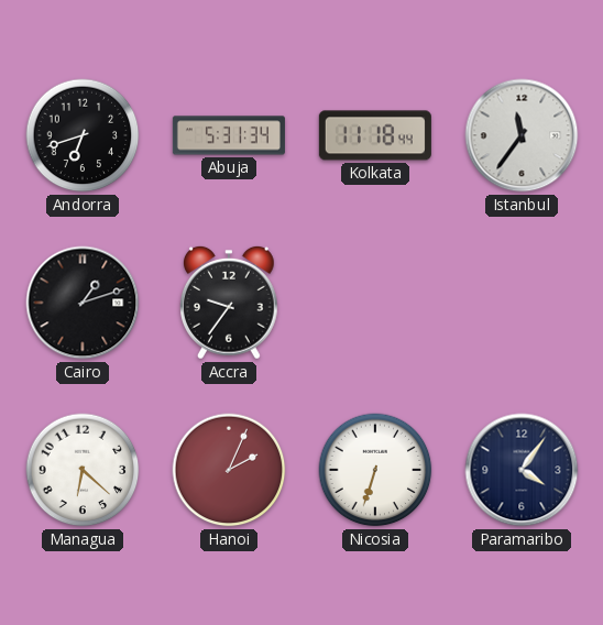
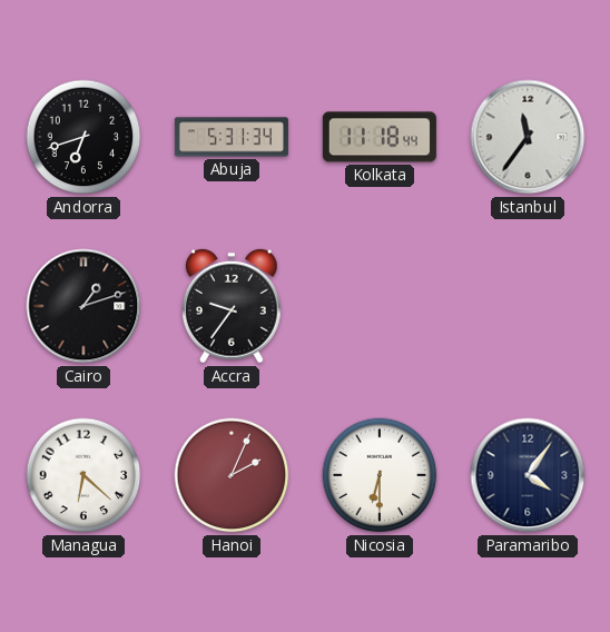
Nicosia: 6:33 -> 6:30 (380, 475)
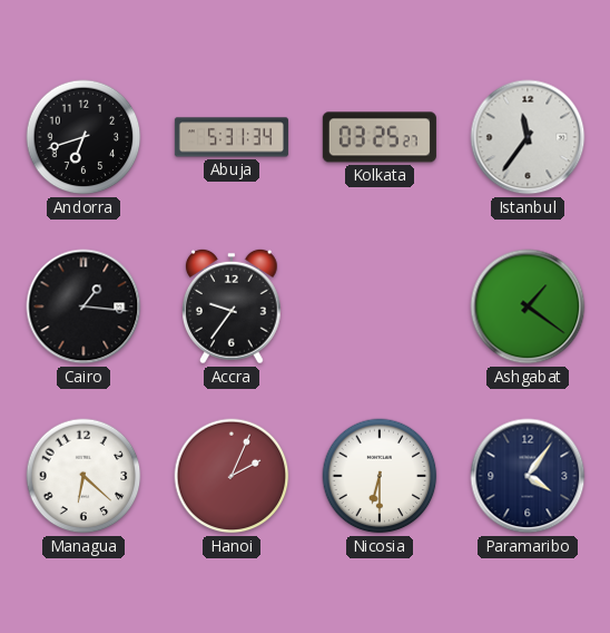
Kolkata: 11:18 -> 03:25 (380, 137)
Cairo: 1:12 -> 1:16 (83, 306)
Ashgabat: none -> 1:21 (528, 306)
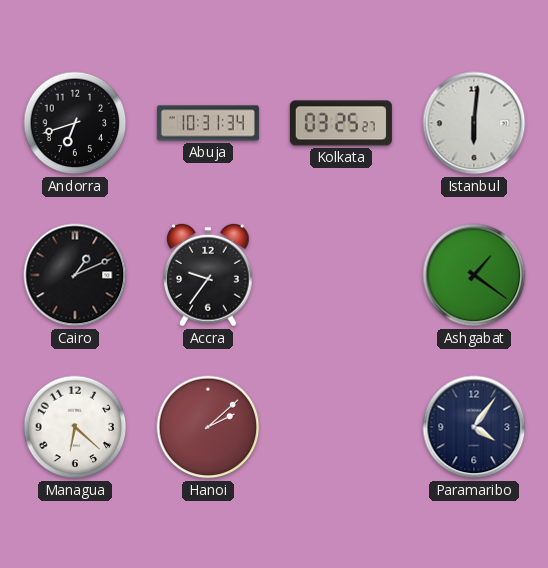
Abuja: 5:31 -> 10:31 (208, 123)
Istanbul: 11:36 -> 6:01 (474, 123)
Cairo: 1:16 -> 1:11 (75, 275)
Hanoi: 2:04 -> 2:08 (208, 427)
Nicosia: 6:30 -> none (380, 476)
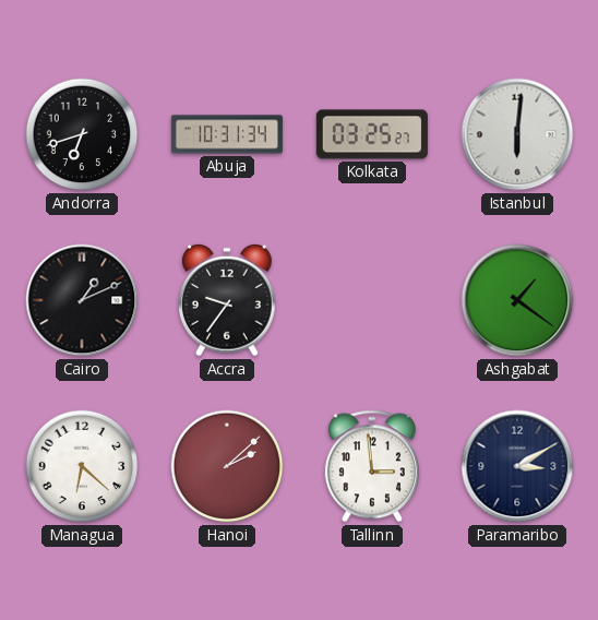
Tallinn: none -> 2:59 (372, 466)
Paramaribo: 4:06 -> 3:10 (517, 466)
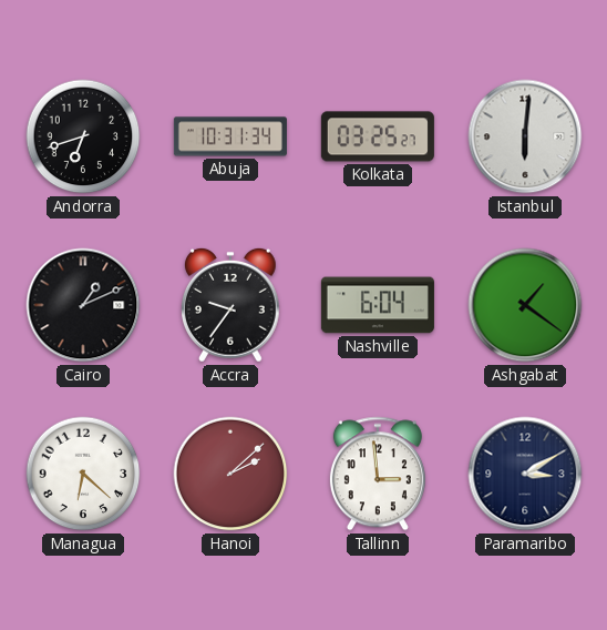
Nashville: none -> 6:04 (378, 305)
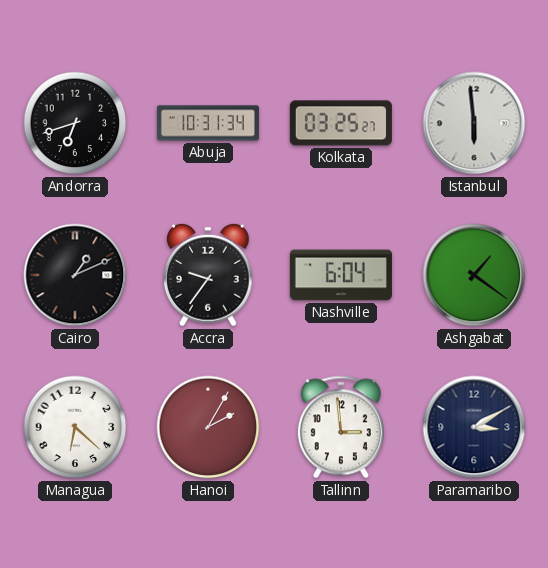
Istanbul: 6:01 -> 5:59 (474, 123)
Hanoi: 2:08 -> 2:05 (208, 427)
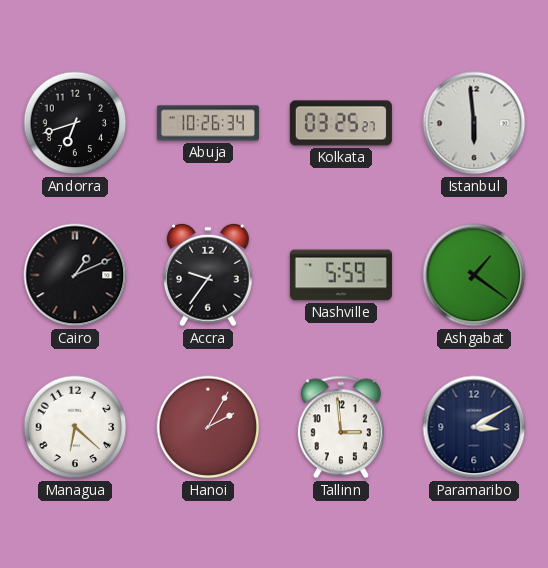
Abuja: 10:31 -> 10:26 (208, 123)
Nashville: 6:04 -> 5:59 (341, 275)
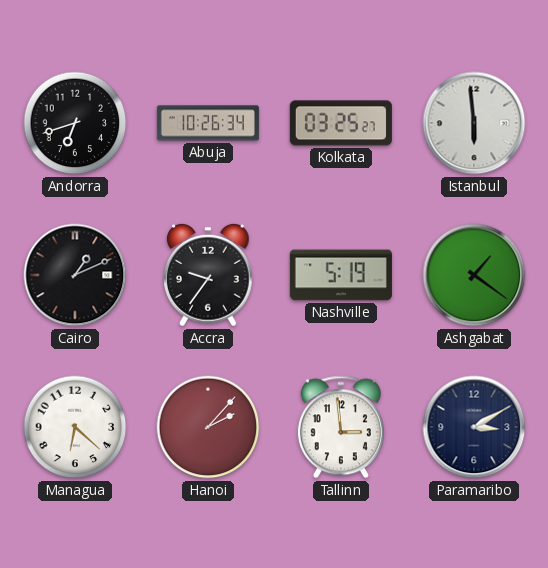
Nashville: 5:59 -> 5:19 (341, 275)
Hanoi: 2:05 -> 2:07 (208, 427)
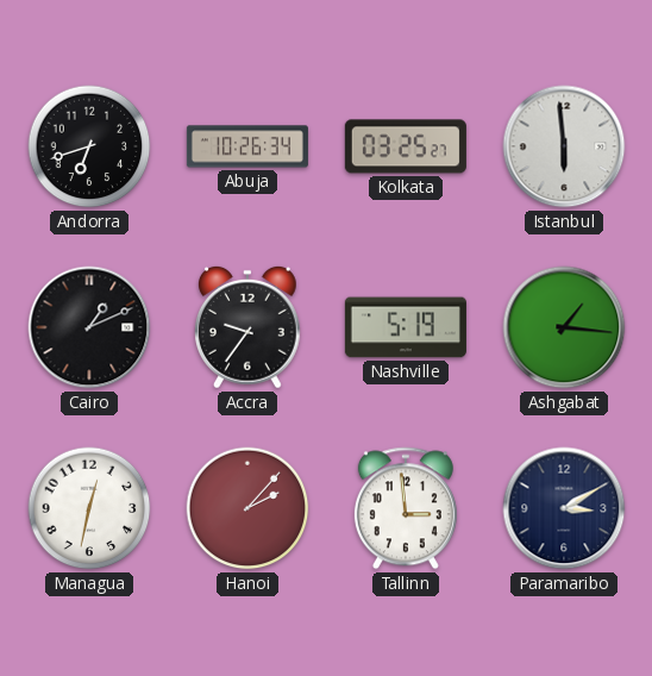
Ashgabat: 1:21 -> 1:16 (564, 327)
Managua: 6:22 -> 12:32 (89, 508)
